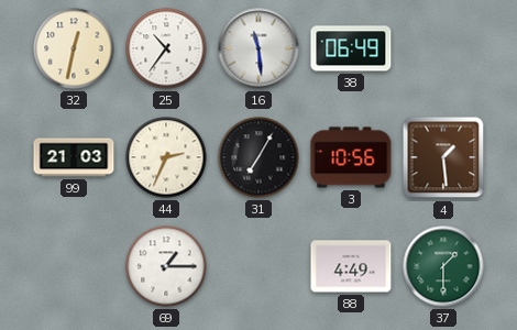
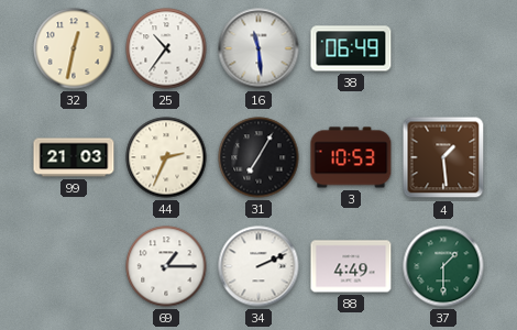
3: 10:56 -> 10:53 (351, 157)
34: none -> 2:11 (258, 266)
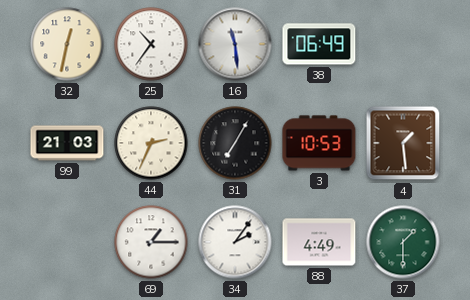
34: 2:11 -> 2:06 (235, 242)
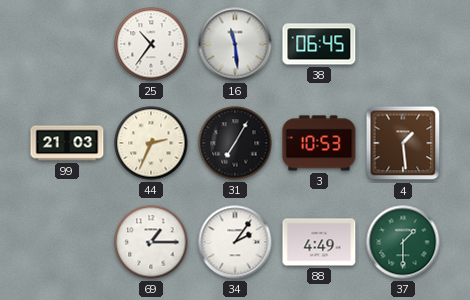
32: 12:32 -> none (67, 44)
38: 06:49 -> 06:45 (319, 44)
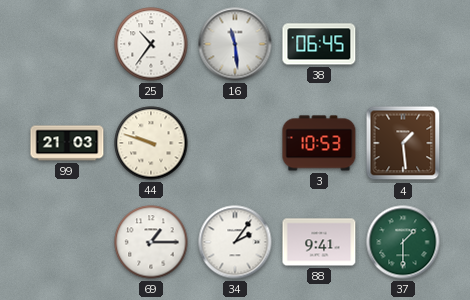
44: 2:34 -> 9:48 (151, 143)
31: 7:05 -> none (235, 143)
88: 4:49 -> 9:41 (319, 242)
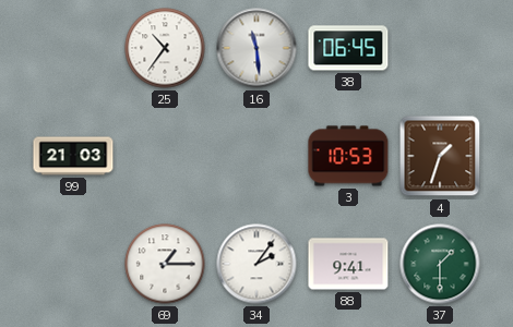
44: 9:48 -> none (151, 143)
4: 1:29 -> 1:33 (440, 156)
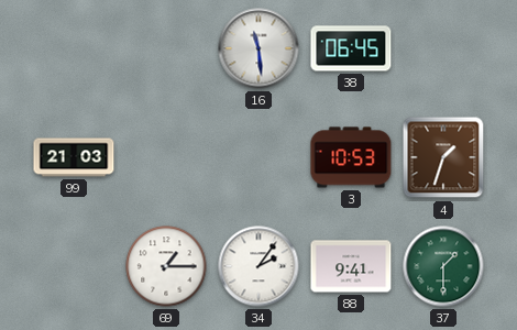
25: 10:36 -> none (165, 48)
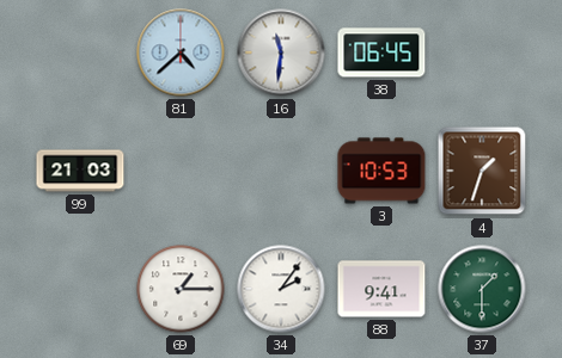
81: none -> 4:38 (181, 53)
16: 11:29 -> 11:31 (281, 53)
